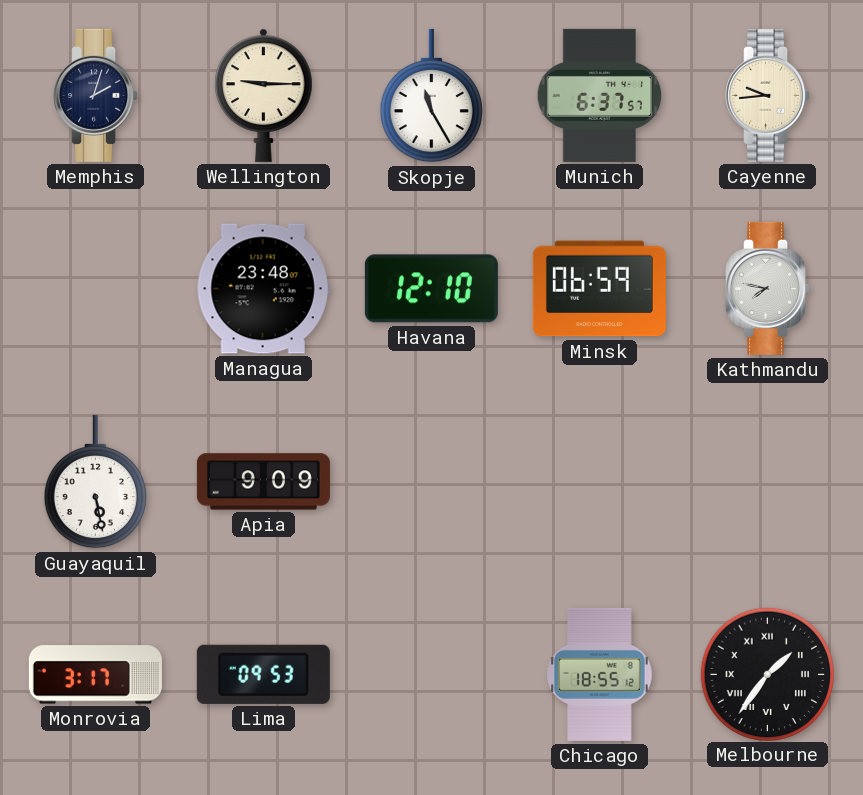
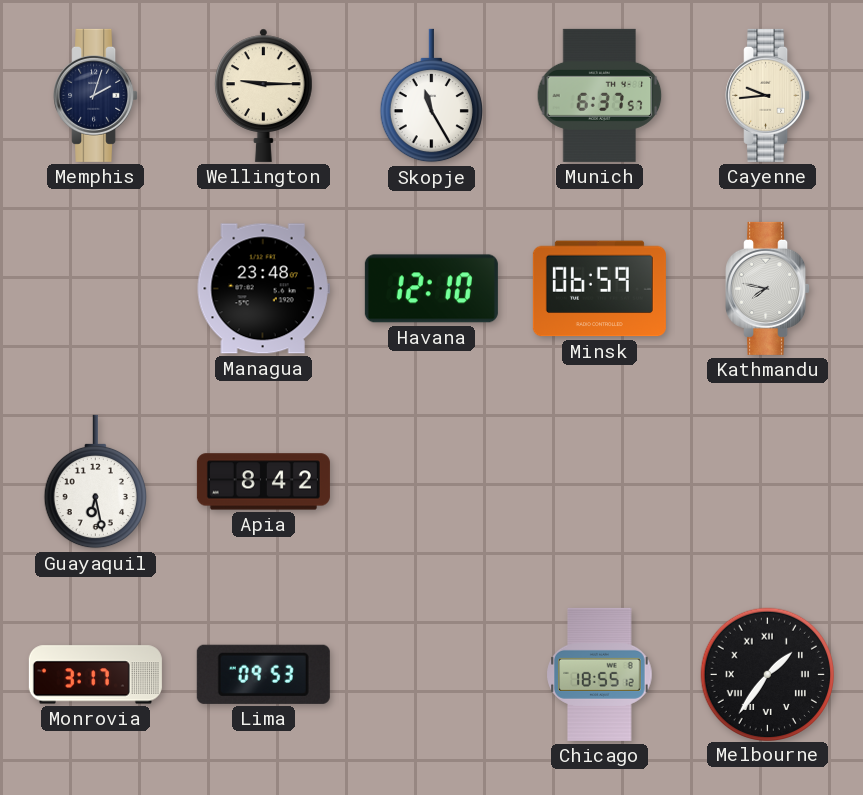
Guayaquil: 5:28 -> 6:28 (95, 482)
Apia: 9:09 -> 8:42 (263, 482)
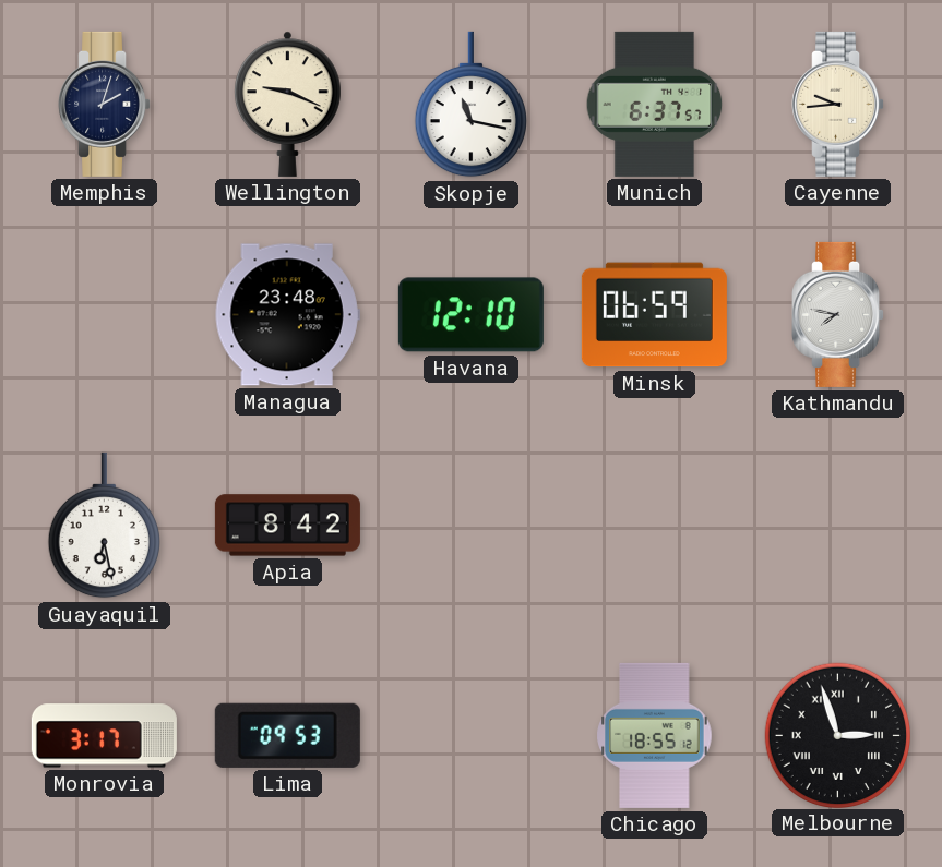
Wellington: 9:15 -> 9:19 (288, 104)
Skopje: 11:25 -> 11:17 (470, 105)
Melbourne: 1:36 -> 2:57 (837, 735)
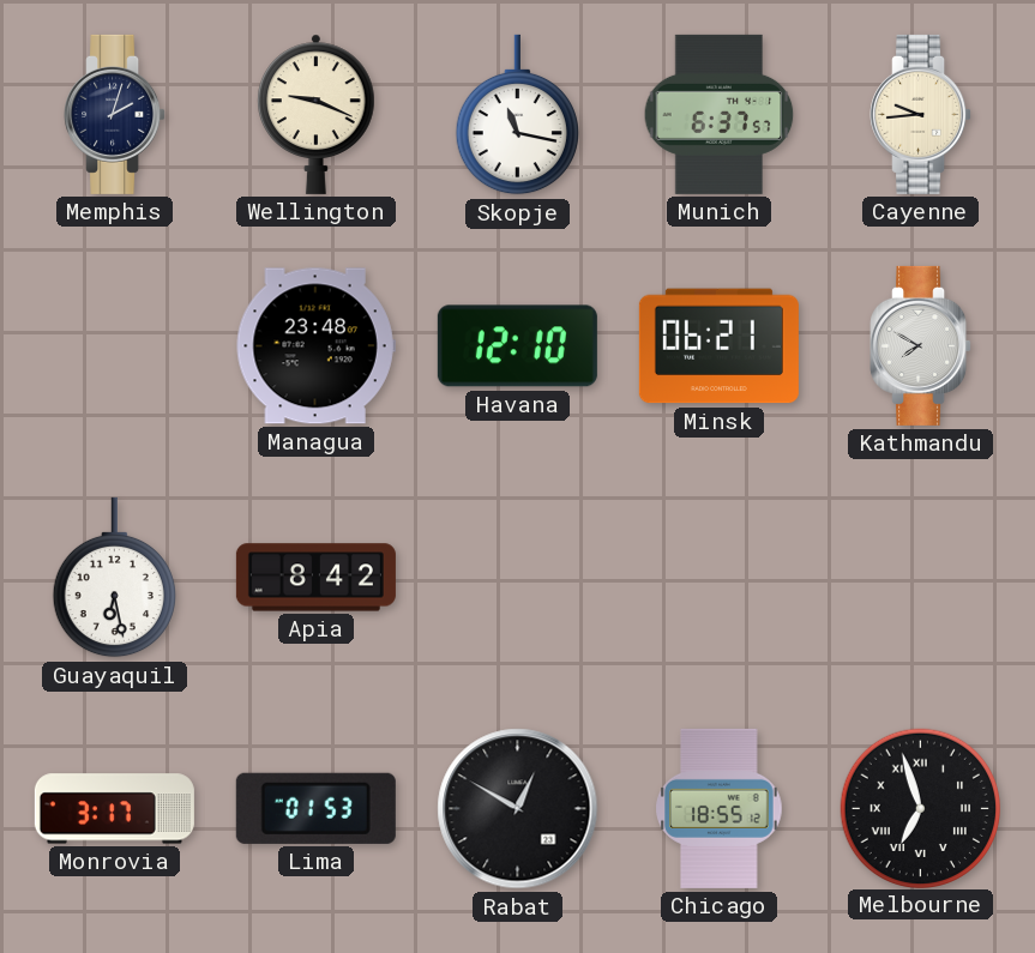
Minsk: 06:59 -> 06:21 (718, 346)
Kathmandu: 7:47 -> 7:50 (921, 345)
Lima: 09:53 -> 01:53 (315, 808)
Rabat: none -> 12:50 (518, 809)
Melbourne: 2:57 -> 6:57 (920, 808)
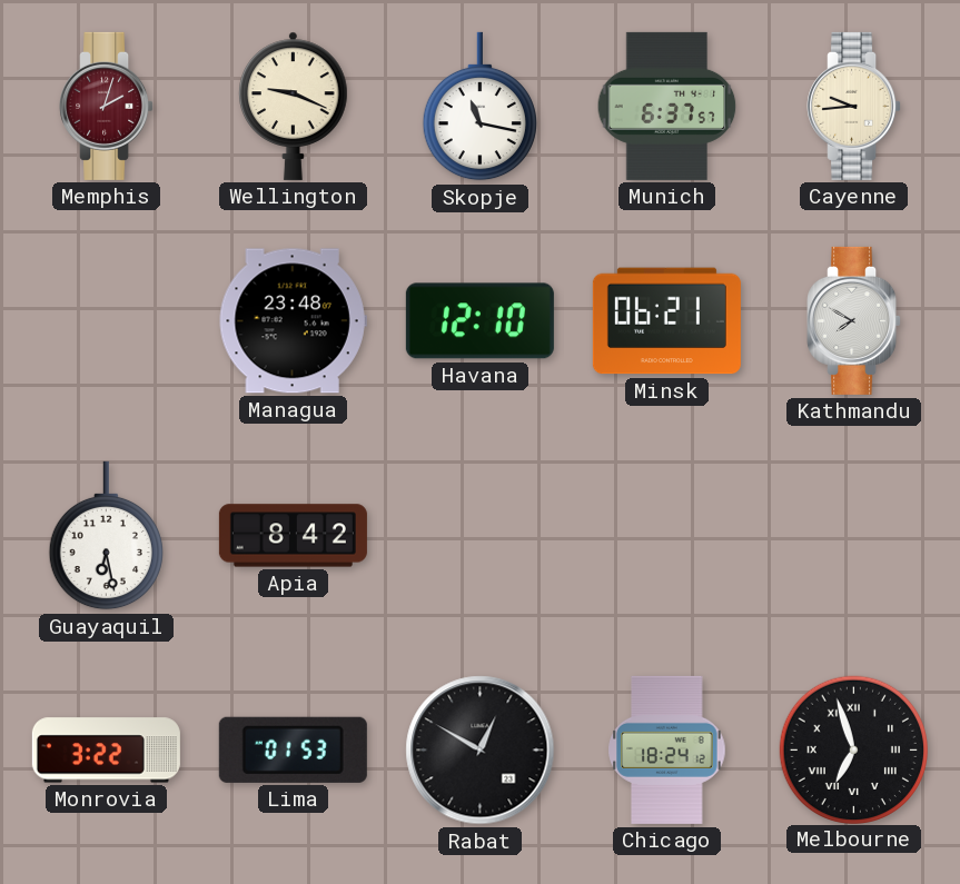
Memphis dial: navy -> burgundy (107, 106)
Monrovia: 3:17 -> 3:22 (106, 751)
Chicago: 18:55 -> 18:24 (667, 749)
